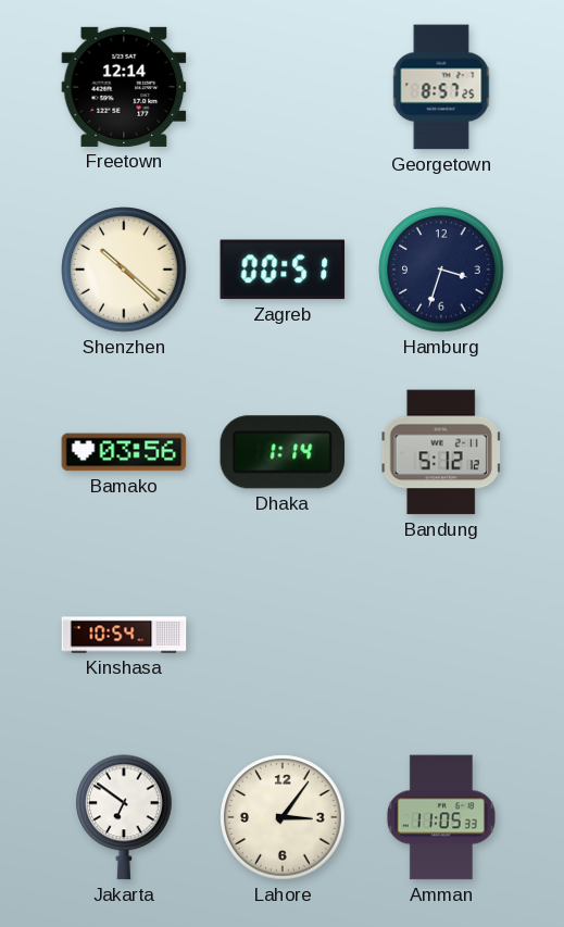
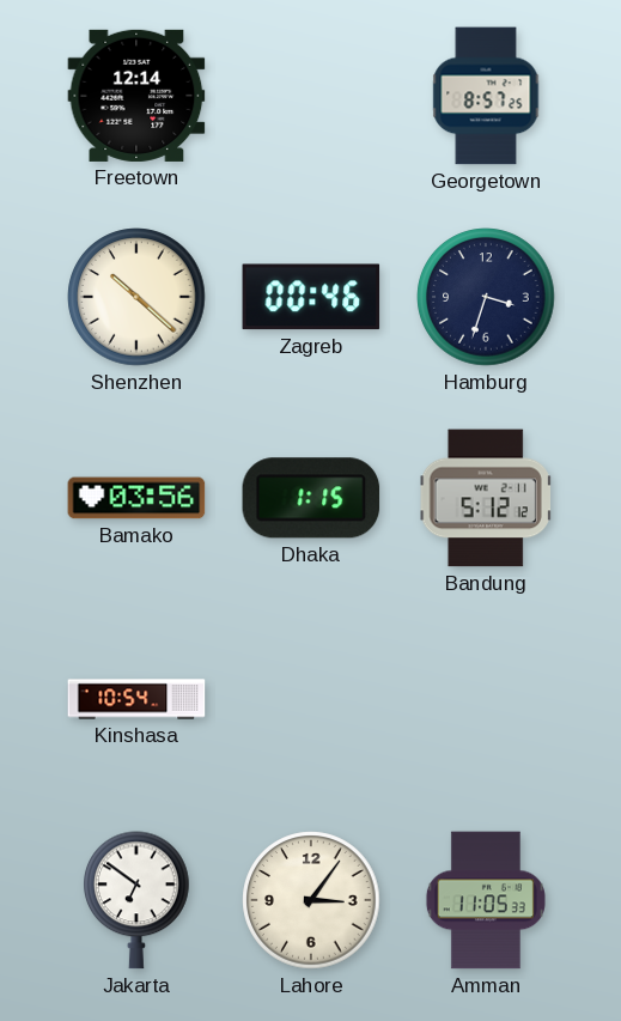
Zagreb: 00:51 -> 00:46 (311, 297)
Dhaka: 1:14 -> 1:15 (311, 498)
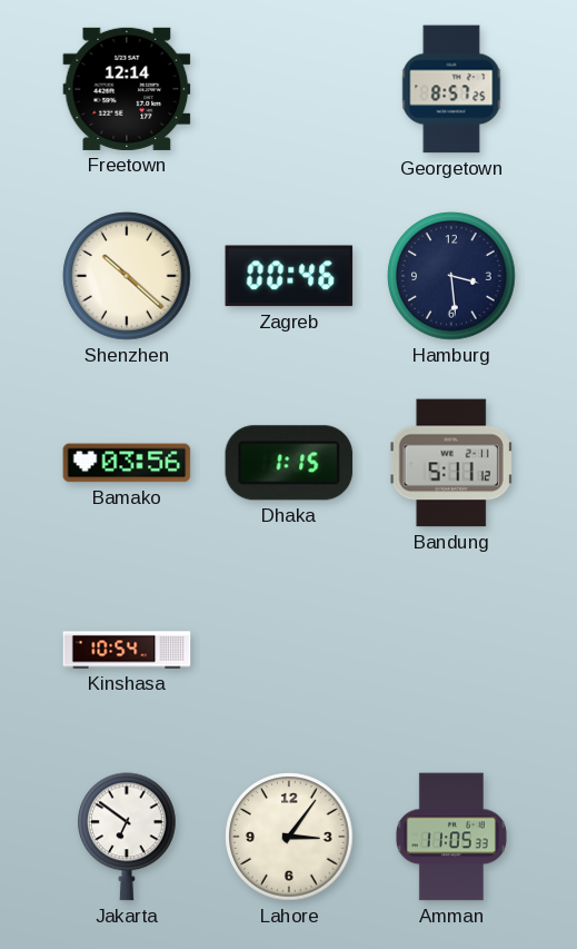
Hamburg: 3:33 -> 3:29 (451, 276)
Bandung: 5:12 -> 5:11 (451, 463)
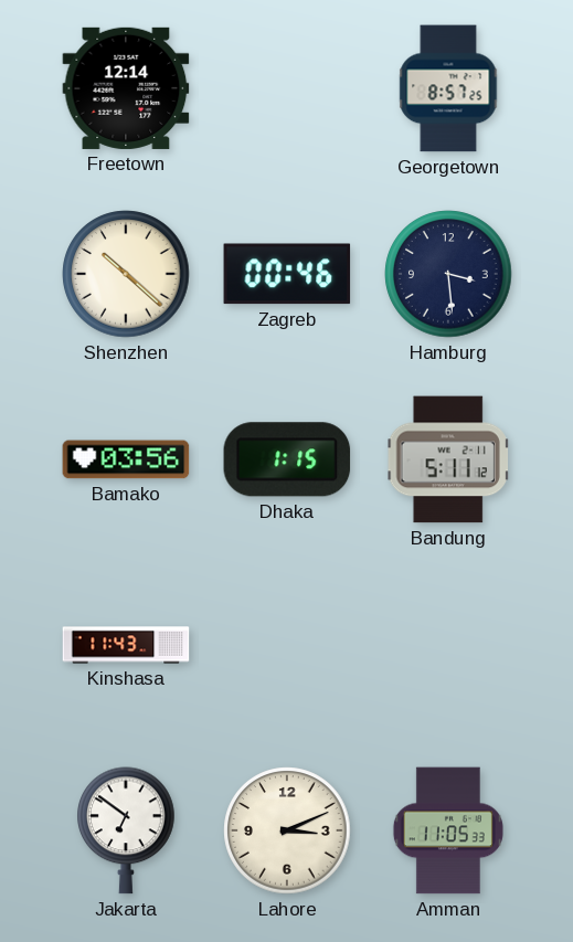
Kinshasa: 10:54 -> 11:43 (126, 645)
Lahore: 3:06 -> 3:11 (287, 830)
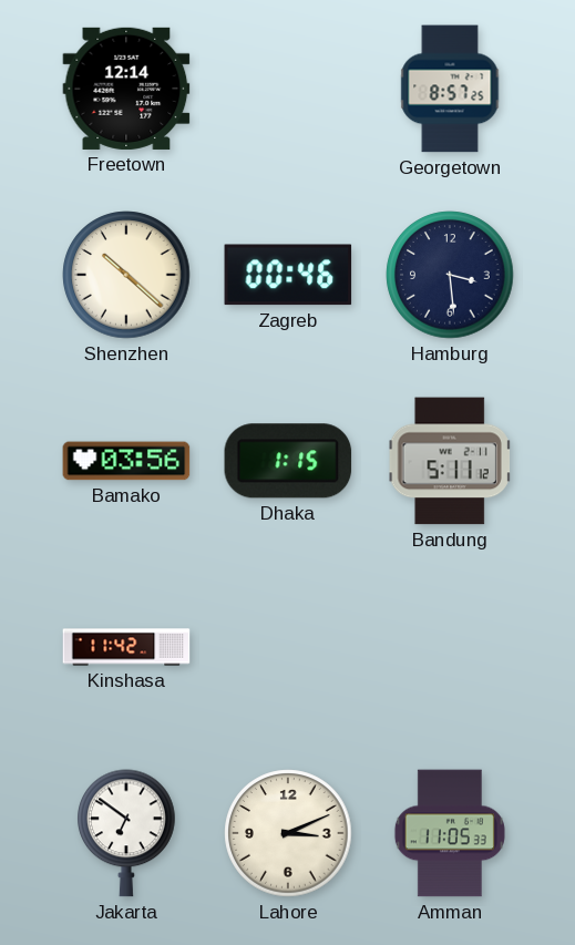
Kinshasa: 11:43 -> 11:42 (126, 647)
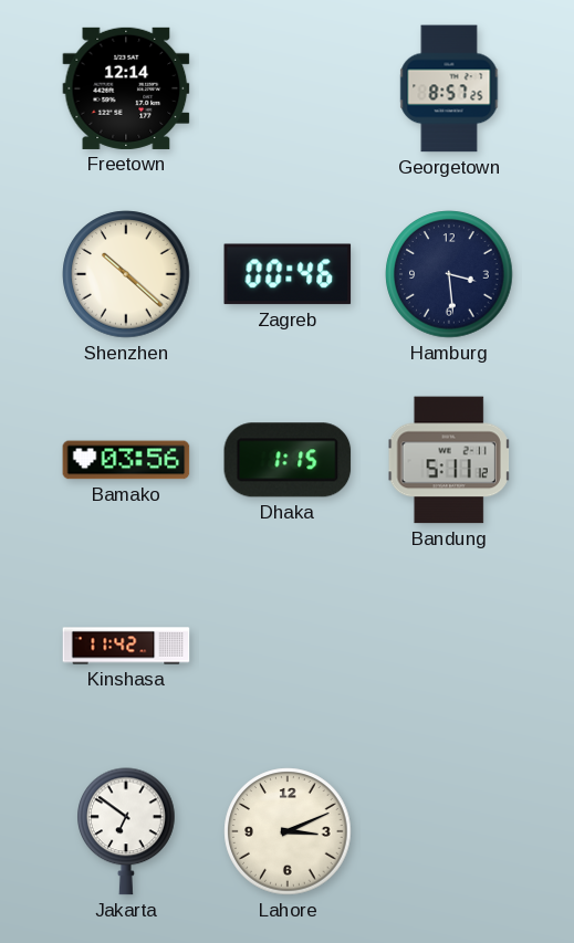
Amman: 11:05 -> none (450, 833)
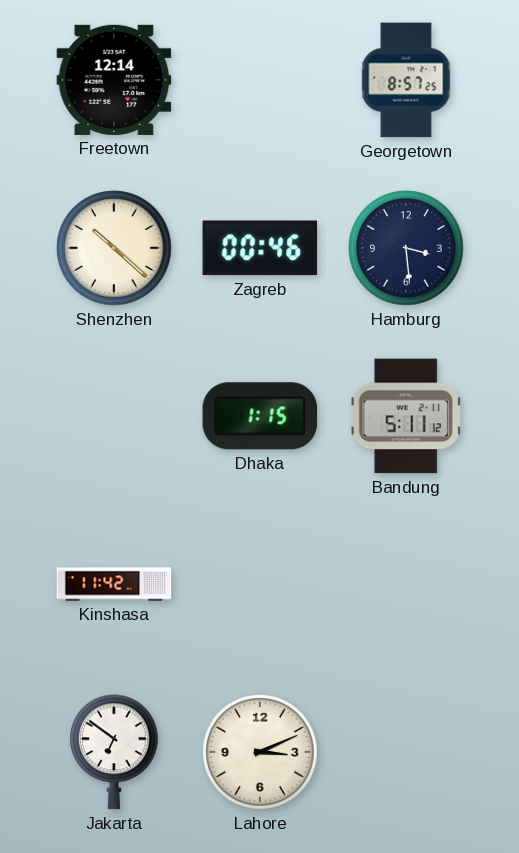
Bamako: 03:56 -> none (126, 460)
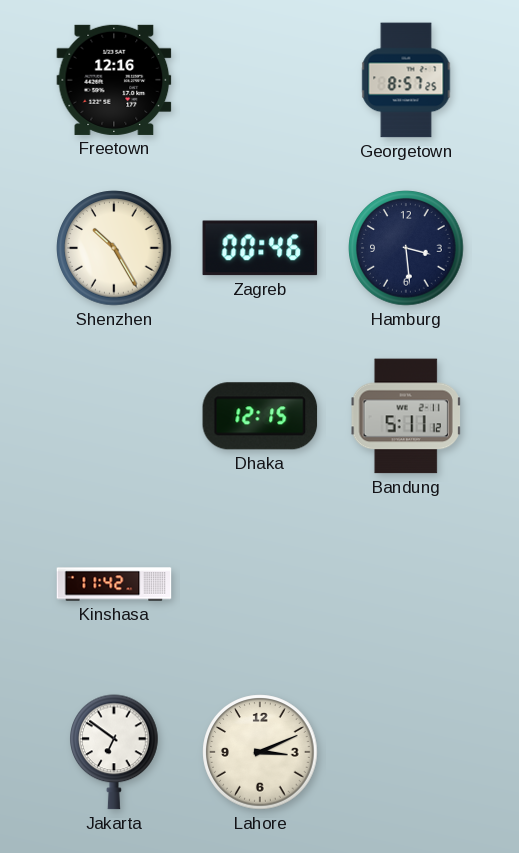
Freetown: 12:14 -> 12:16 (114, 80)
Shenzhen: 10:22 -> 10:25 (114, 248)
Dhaka: 1:15 -> 12:15 (260, 416)
